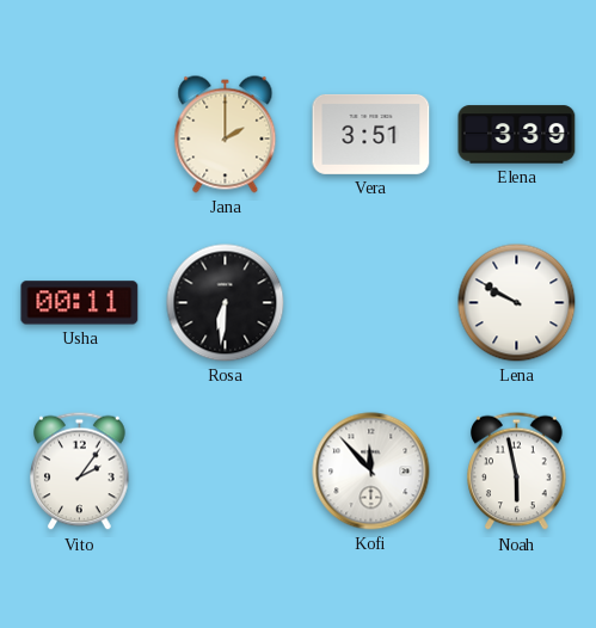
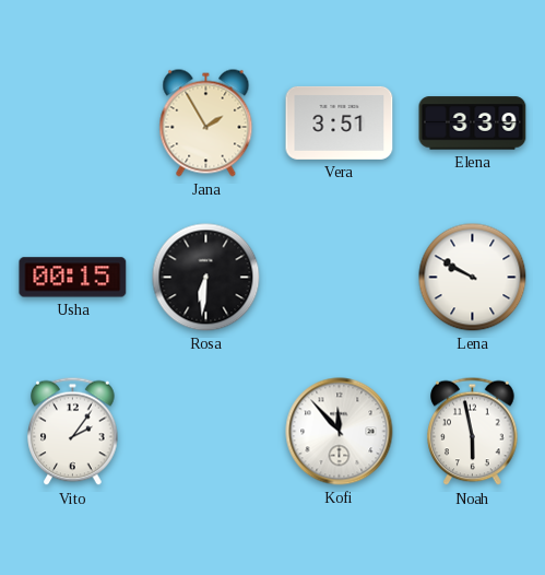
Jana: 2:00 -> 1:55 (206, 124)
Usha: 00:11 -> 00:15 (73, 278)
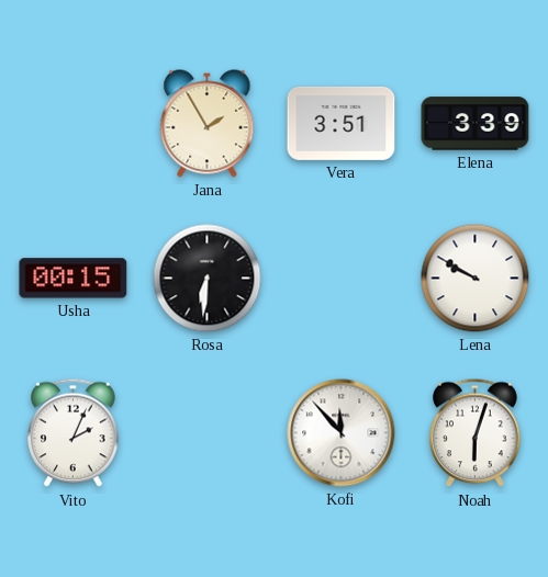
Vito: 2:06 -> 2:04 (74, 433)
Noah: 5:58 -> 6:03 (476, 433)
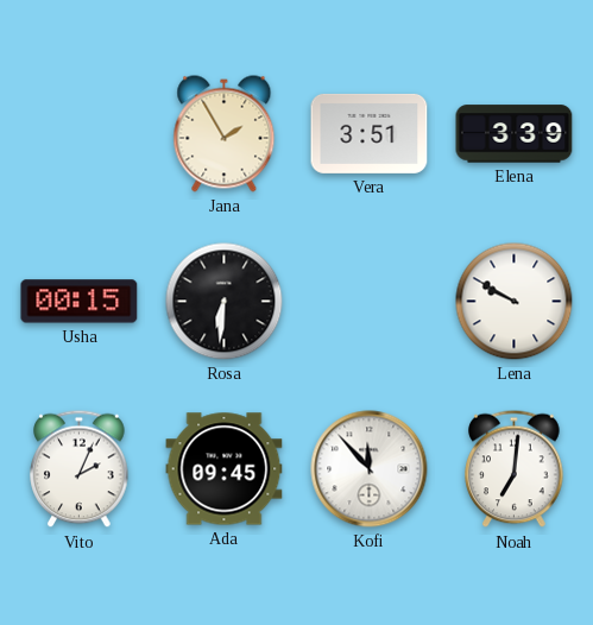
Ada: none -> 09:45 (225, 469)
Noah: 6:03 -> 7:01 (515, 469)
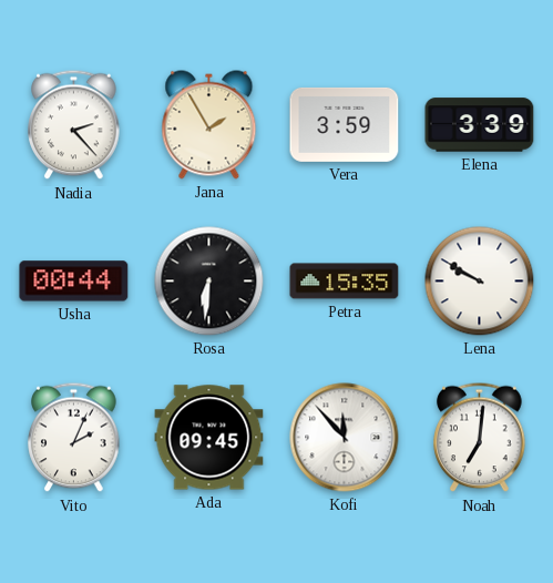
Nadia: none -> 2:23 (74, 125)
Vera: 3:51 -> 3:59 (345, 124)
Usha: 00:15 -> 00:44 (74, 282)
Petra: none -> 15:35 (345, 282)
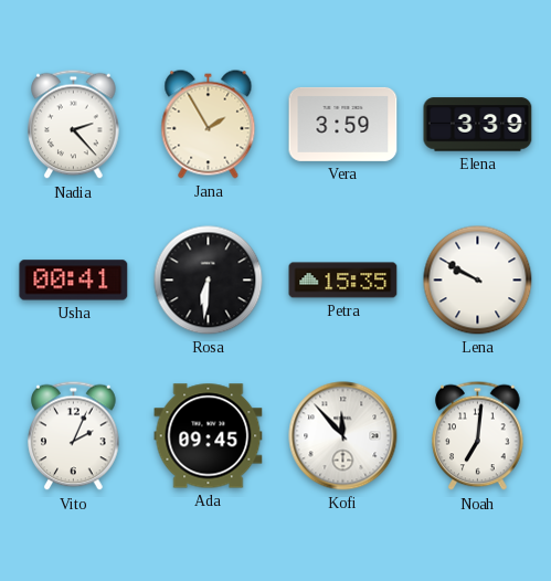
Usha: 00:44 -> 00:41 (74, 281)
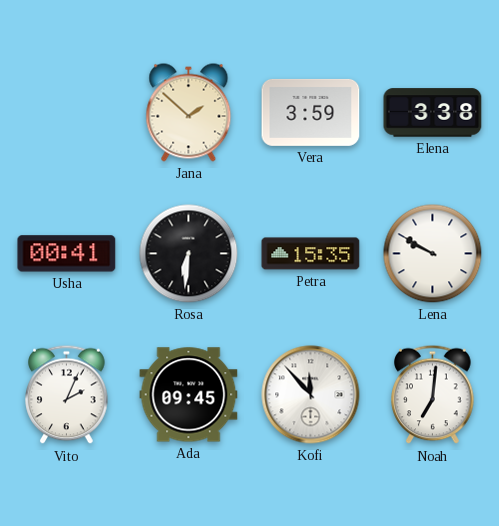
Nadia: 2:23 -> none (74, 125)
Jana: 1:55 -> 1:52 (189, 113)
Elena: 3:39 -> 3:38 (433, 113)
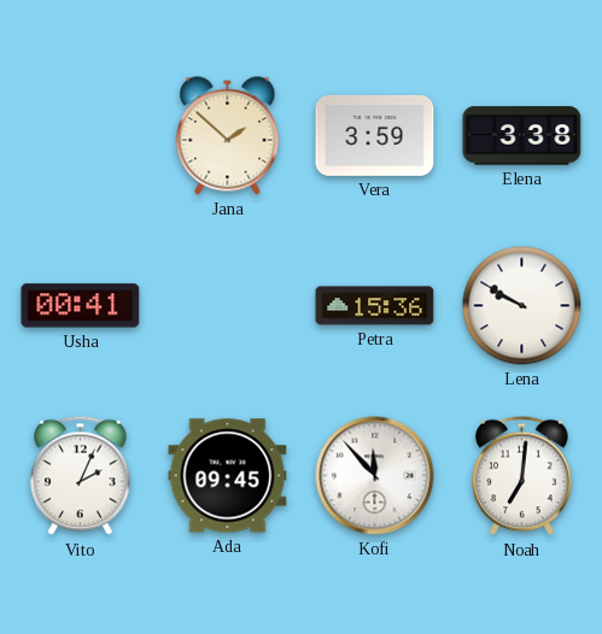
Rosa: 6:31 -> none (189, 254)
Petra: 15:35 -> 15:36 (375, 306)
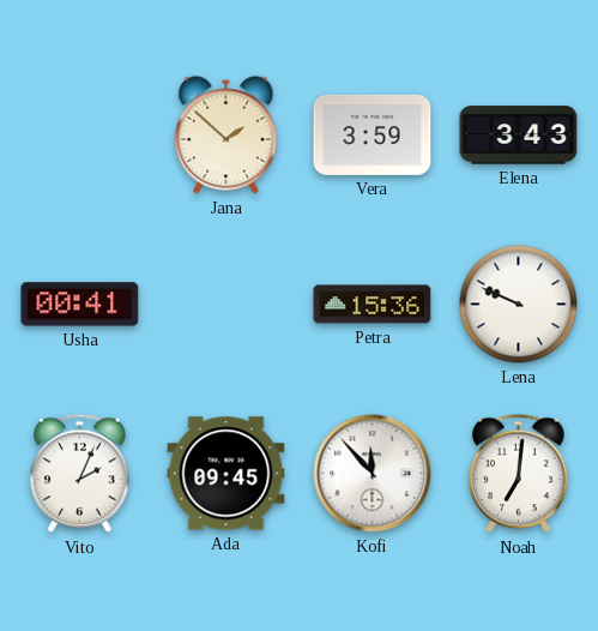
Elena: 3:38 -> 3:43 (519, 136)
Lena: 9:50 -> 9:49 (519, 305)
